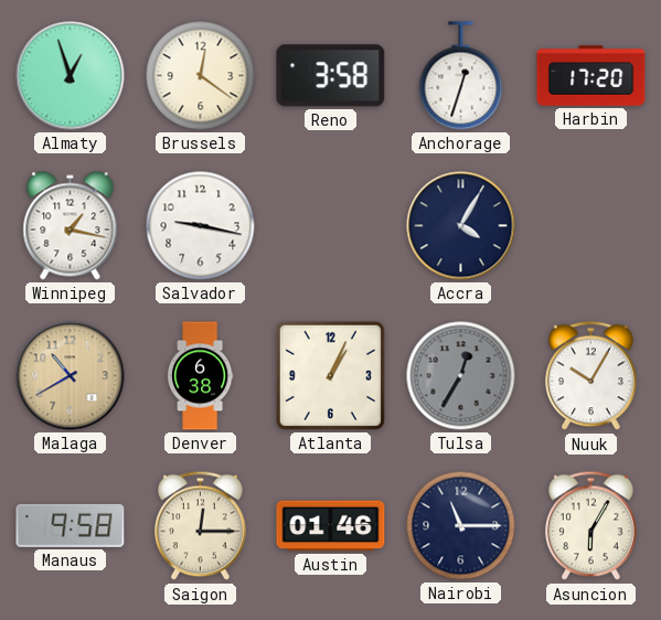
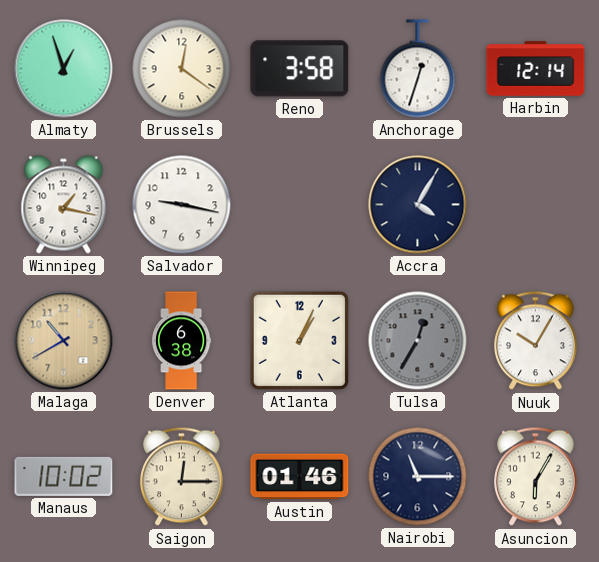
Harbin: 17:20 -> 12:14 (536, 69)
Manaus: 9:58 -> 10:02 (64, 476)
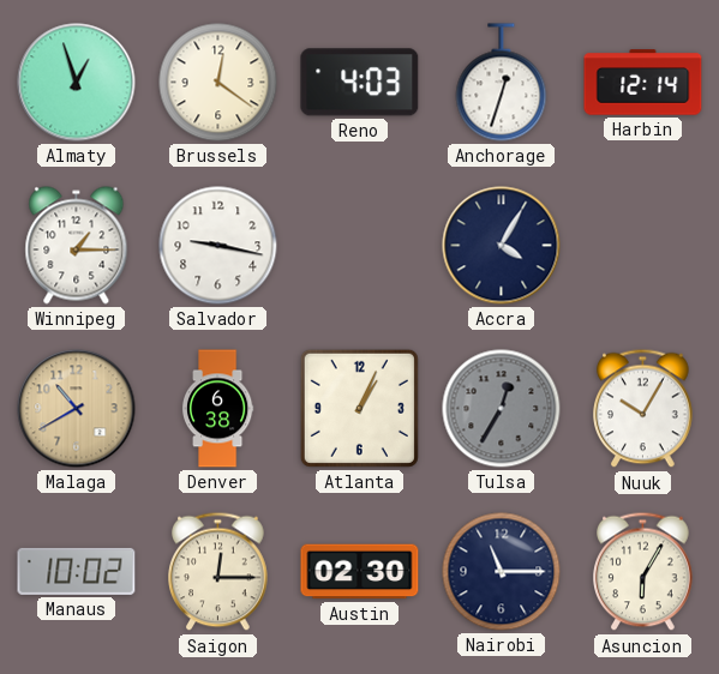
Reno: 3:58 -> 4:03 (360, 83)
Winnipeg: 1:17 -> 1:15 (77, 246)
Austin: 01:46 -> 02:30 (360, 572)
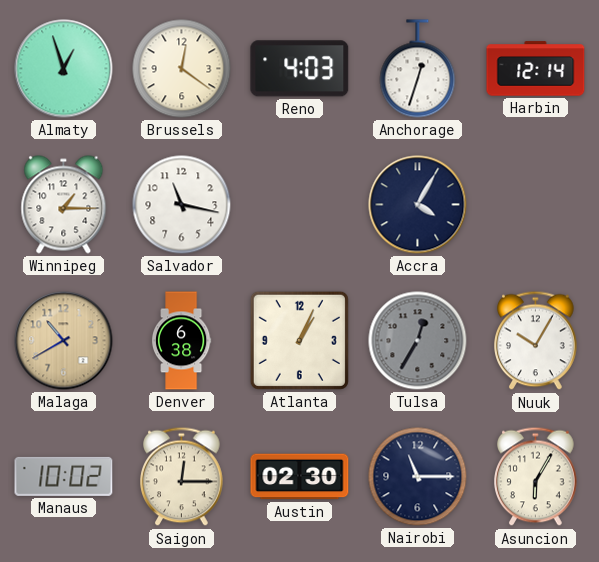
Salvador: 9:17 -> 11:17 (182, 205)
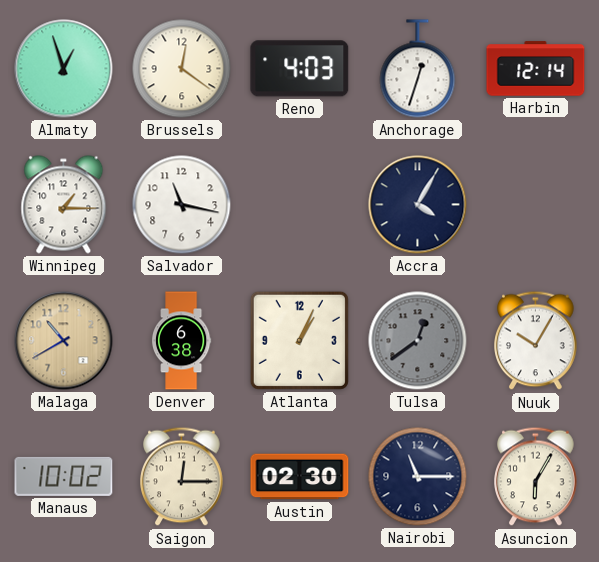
Tulsa: 12:35 -> 12:39 (418, 341)
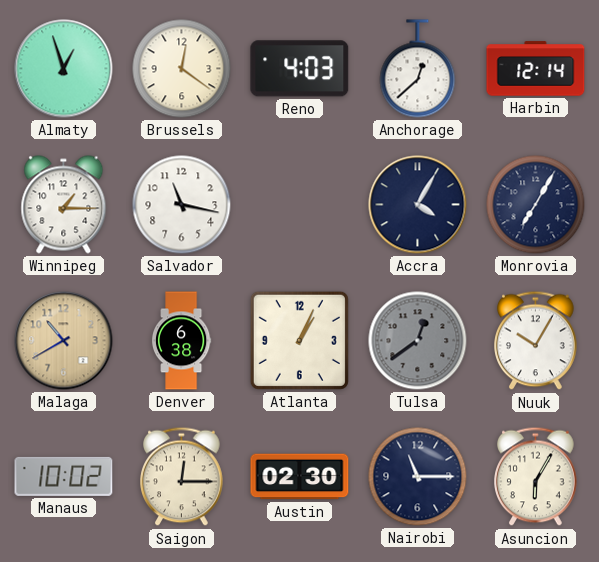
Anchorage: 12:33 -> 12:38 (418, 69)
Monrovia: none -> 7:05 (536, 205)
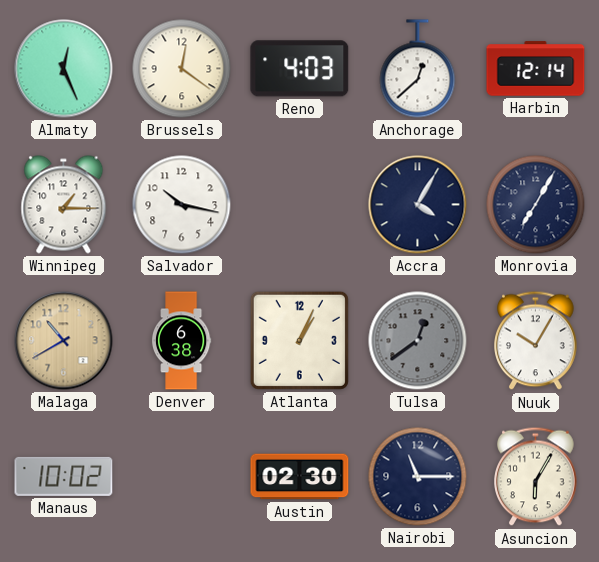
Almaty: 12:57 -> 12:26 (64, 69)
Salvador: 11:17 -> 10:17 (182, 205)
Saigon: 12:15 -> none (182, 477)
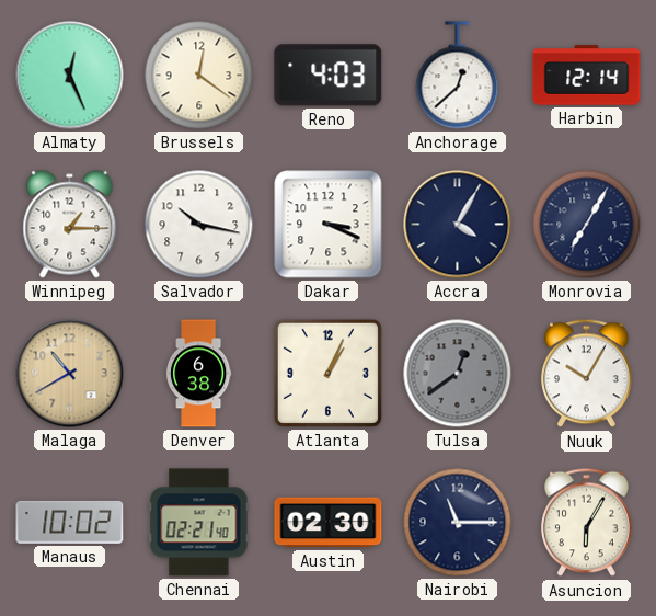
Dakar: none -> 3:19 (329, 225)
Chennai: none -> 02:21 (199, 523)
